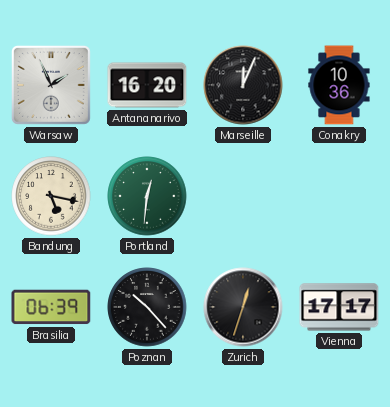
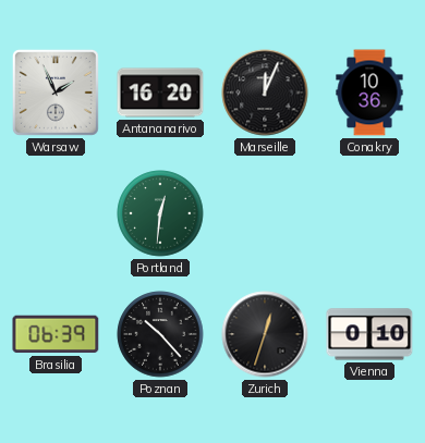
Bandung: 5:17 -> none (51, 196)
Vienna: 17:17 -> 0:10 (369, 334)
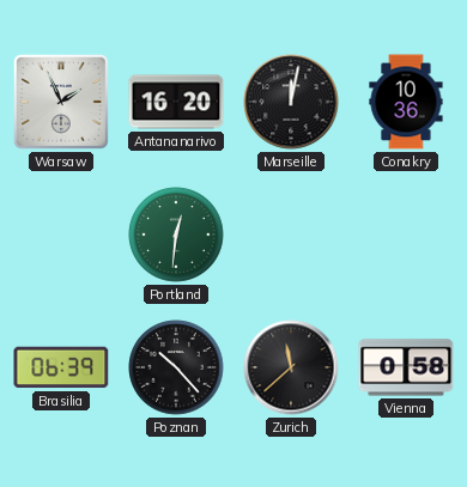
Marseille: 12:04 -> 12:02 (291, 102)
Zurich: 12:33 -> 11:38 (291, 367)
Vienna: 0:10 -> 0:58 (406, 367)
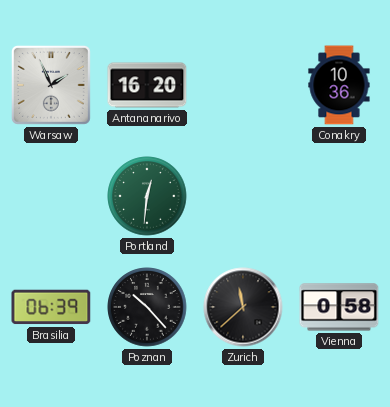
Marseille: 12:02 -> none (291, 102)
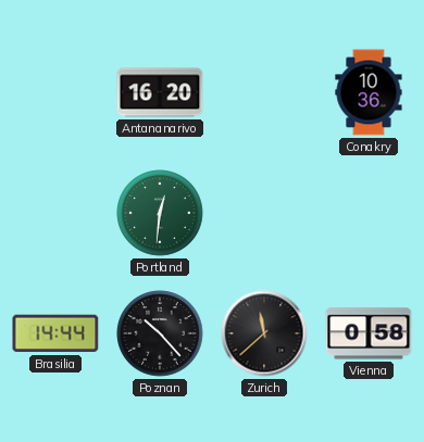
Warsaw: 1:56 -> none (51, 85)
Brasilia: 06:39 -> 14:44 (55, 333)
